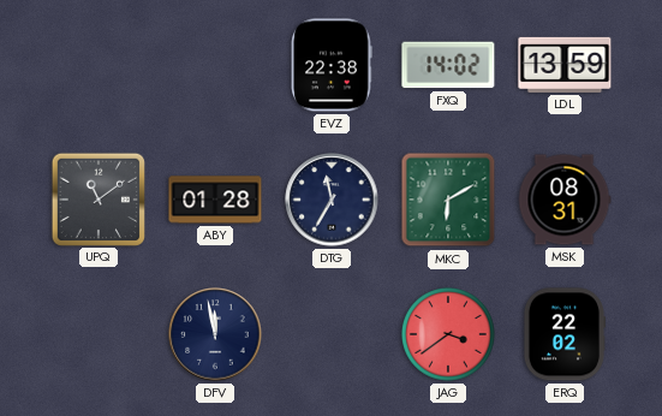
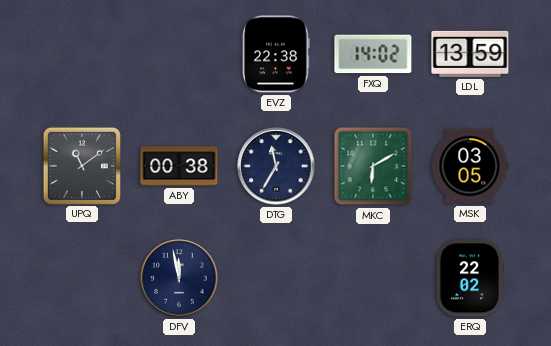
ABY: 01:28 -> 00:38 (179, 166)
MSK: 08:31 -> 03:05 (470, 166)
JAG: 3:39 -> none (448, 334)
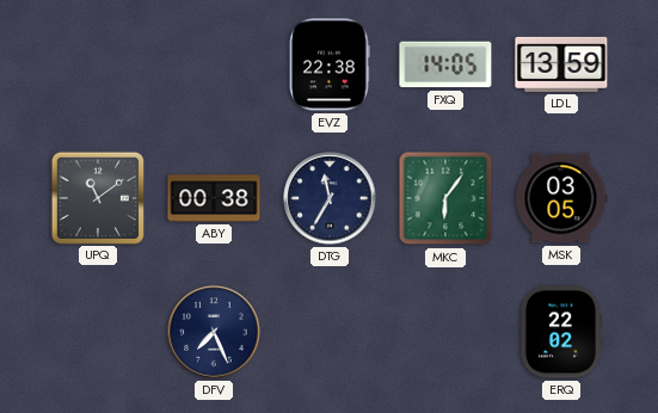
FXQ: 14:02 -> 14:05 (445, 64)
MKC: 6:10 -> 6:06 (445, 198)
DFV: 11:58 -> 7:26 (214, 332)
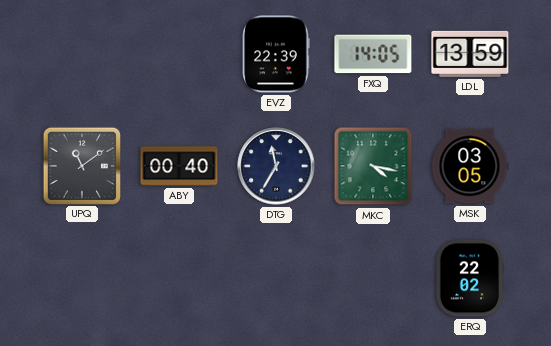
EVZ: 22:38 -> 22:39 (276, 54)
ABY: 00:38 -> 00:40 (179, 166)
MKC: 6:06 -> 4:17 (373, 166)
DFV: 7:26 -> none (214, 332)
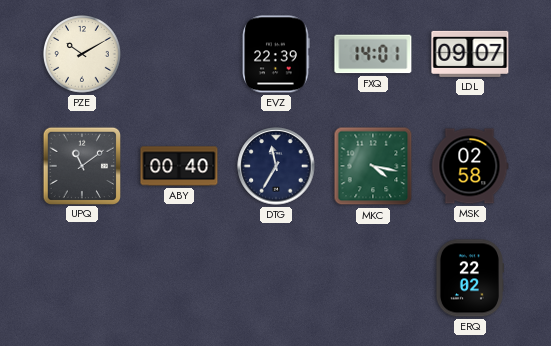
PZE: none -> 10:10 (82, 54)
FXQ: 14:05 -> 14:01 (373, 54)
LDL: 13:59 -> 09:07 (470, 54)
MSK: 03:05 -> 02:58 (470, 166)
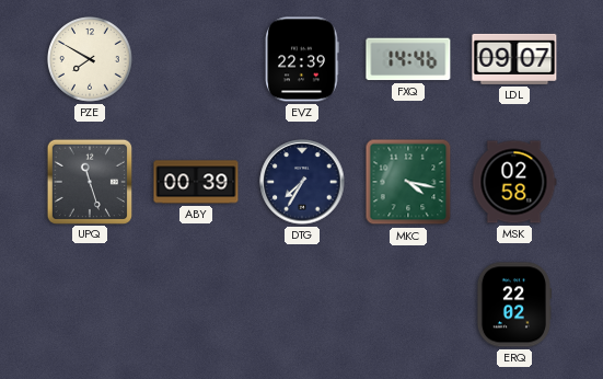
PZE: 10:10 -> 7:50 (90, 59)
FXQ: 14:01 -> 14:46 (408, 59)
UPQ: 11:09 -> 11:27 (89, 181)
ABY: 00:40 -> 00:39 (196, 182)
DTG: 11:35 -> 7:35 (302, 182)
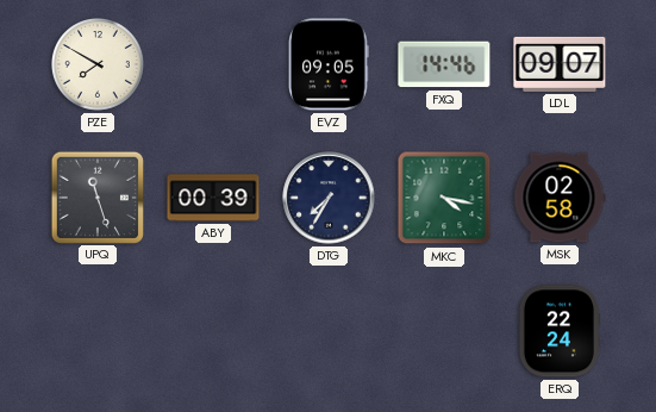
EVZ: 22:39 -> 09:05 (329, 64)
ERQ: 22:02 -> 22:24 (558, 331)
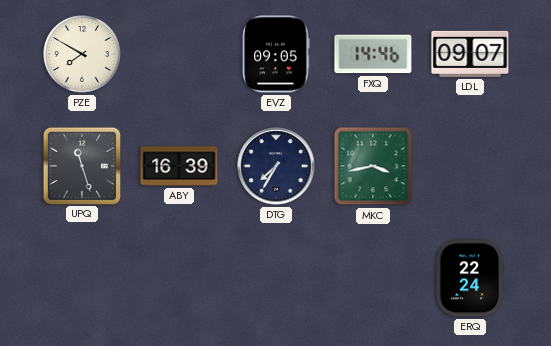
ABY: 00:39 -> 16:39 (179, 166)
MKC: 4:17 -> 3:43 (373, 166)
MSK: 02:58 -> none (560, 198)
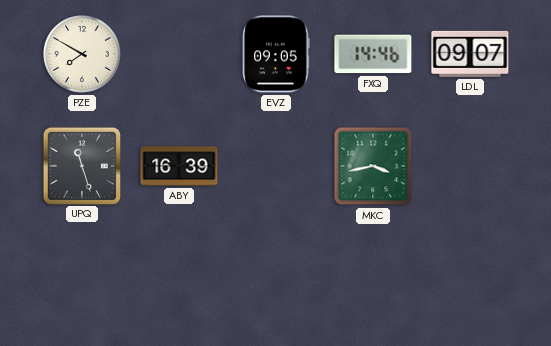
DTG: 7:35 -> none (276, 166)
ERQ: 22:24 -> none (469, 278)
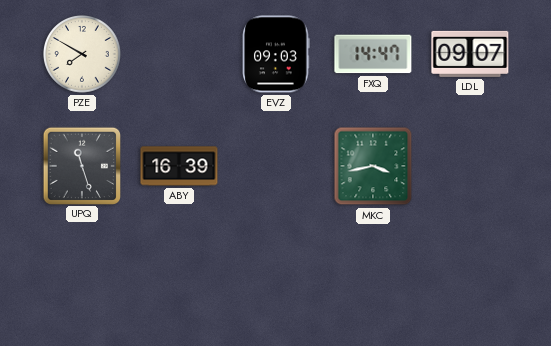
EVZ: 09:05 -> 09:03 (276, 54)
FXQ: 14:46 -> 14:47 (373, 54)
